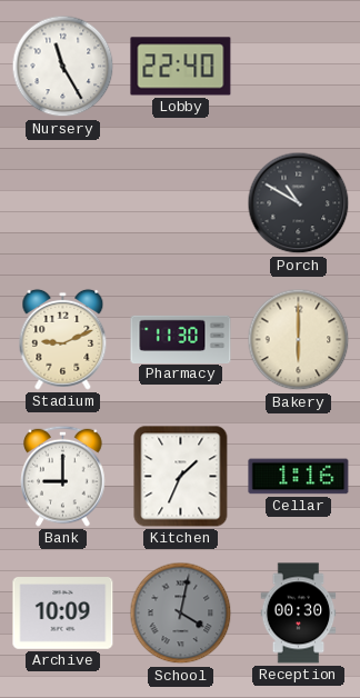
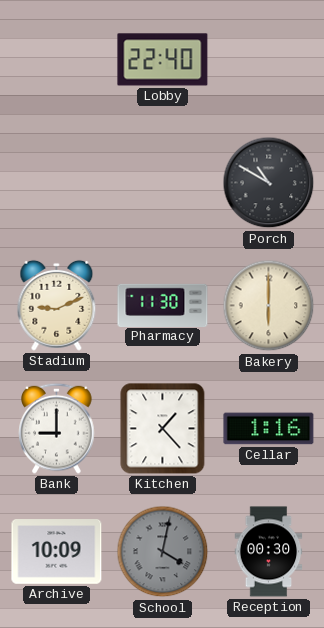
Nursery: 11:25 -> none (63, 67)
Kitchen: 1:34 -> 1:23 (163, 429)
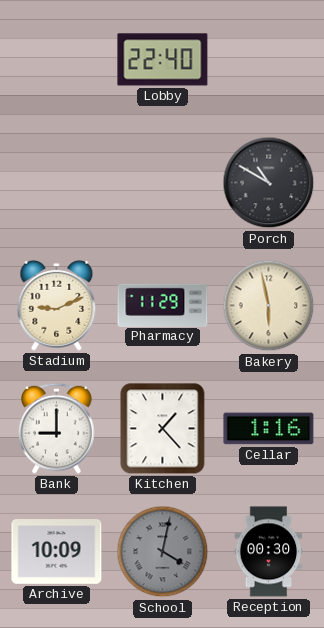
Pharmacy: 11:30 -> 11:29 (163, 305)
Bakery: 6:00 -> 5:58 (269, 306)
